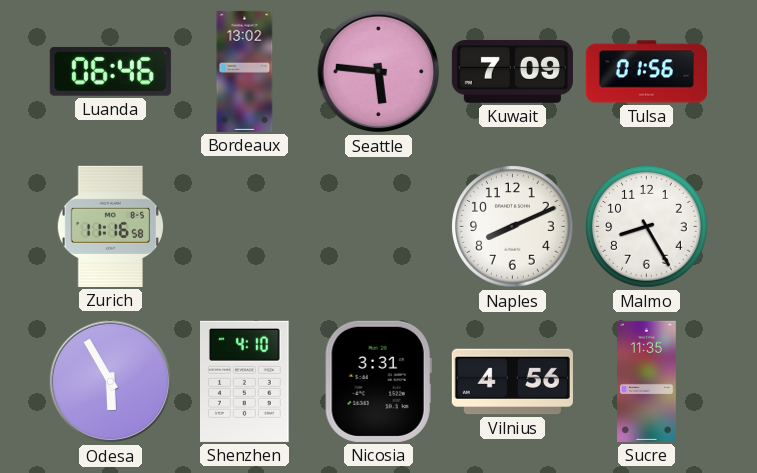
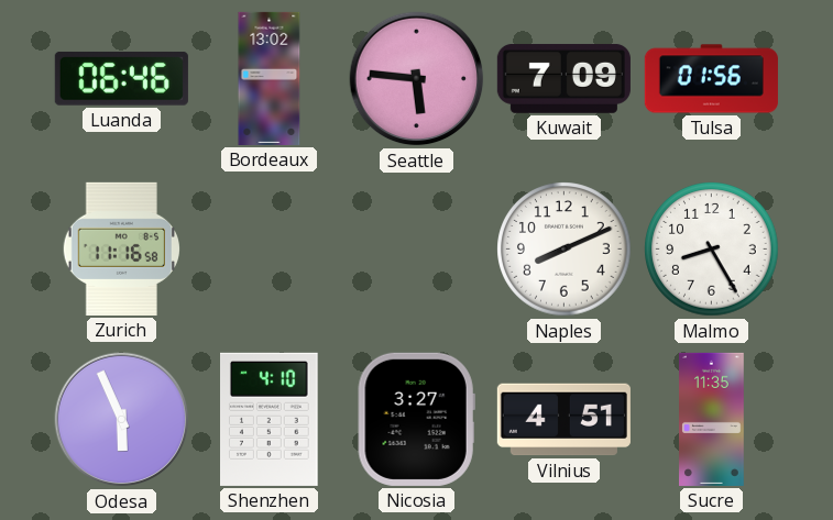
Odesa: 5:55 -> 5:56 (122, 420)
Nicosia: 3:31 -> 3:27 (416, 419)
Vilnius: 4:56 -> 4:51 (563, 420)
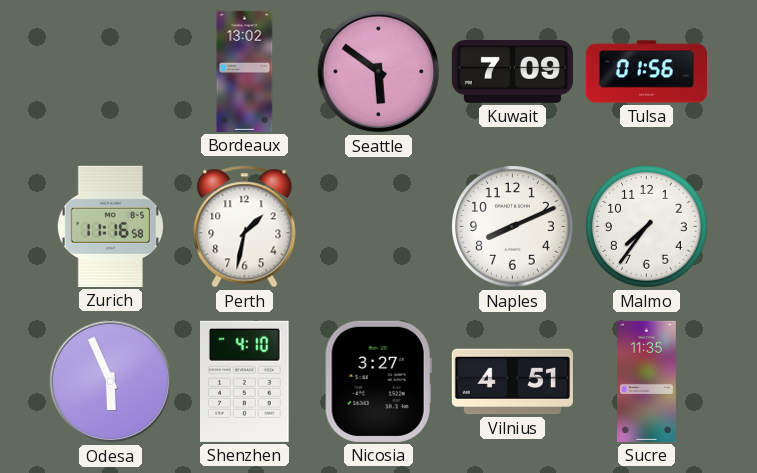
Luanda: 06:46 -> none (121, 79)
Seattle: 5:46 -> 5:51 (379, 72)
Perth: none -> 1:32 (245, 227)
Malmo: 8:25 -> 7:36 (647, 227)
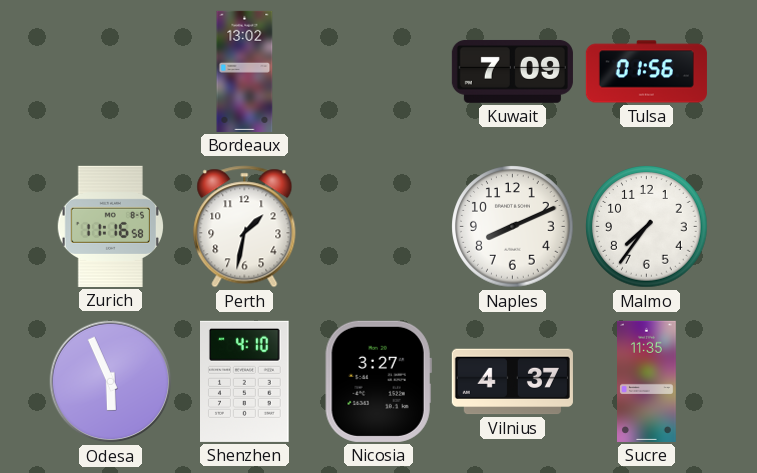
Seattle: 5:51 -> none (379, 72)
Vilnius: 4:51 -> 4:37 (512, 382)
